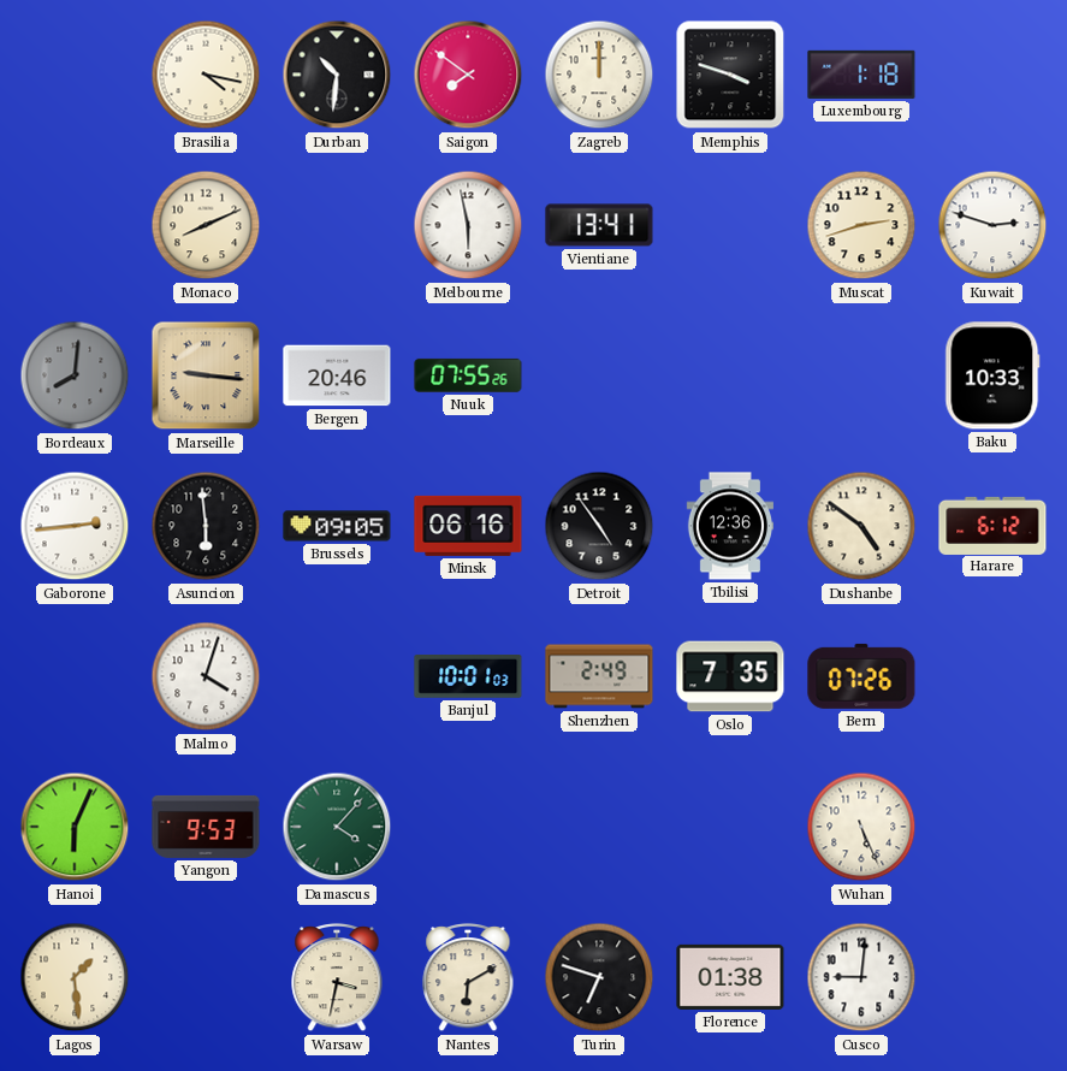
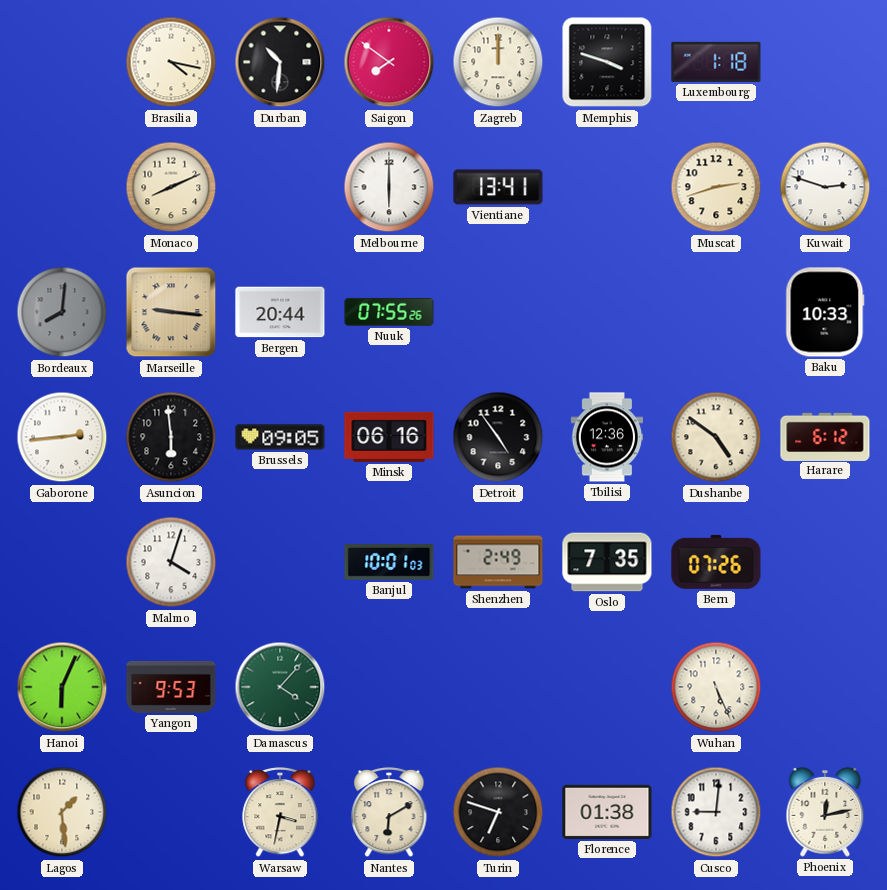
Melbourne: 5:58 -> 6:00 (389, 187)
Bergen: 20:46 -> 20:44 (280, 312)
Phoenix: none -> 12:13 (825, 812)
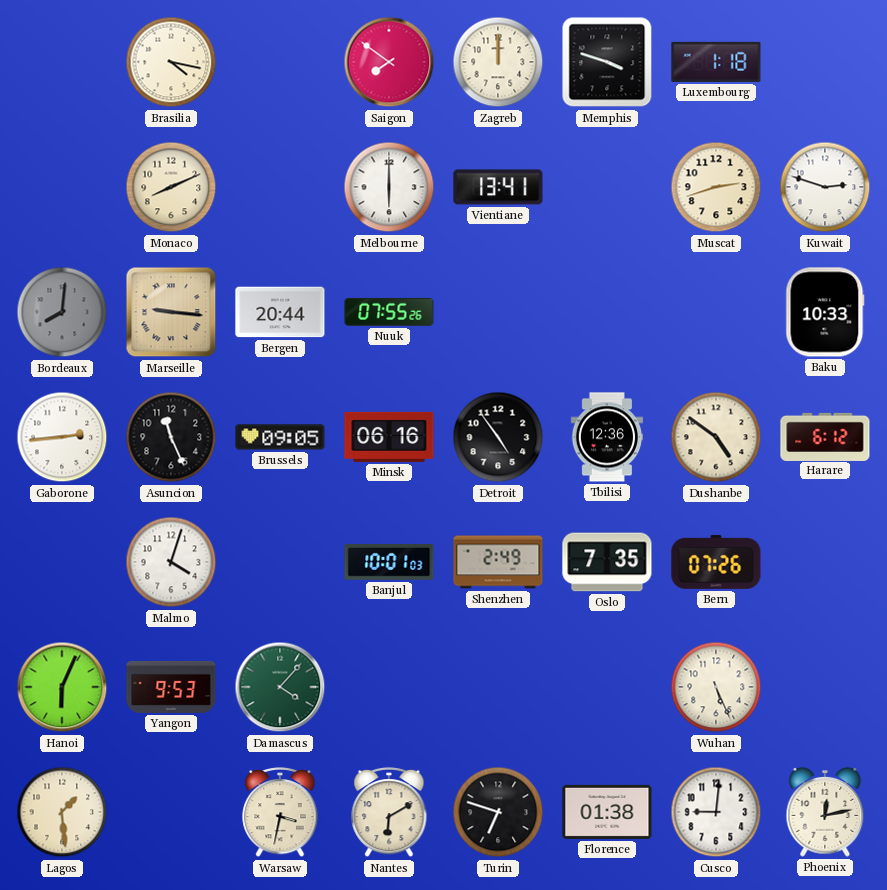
Durban: 10:31 -> none (280, 62)
Asuncion: 5:59 -> 11:26 (171, 437)
